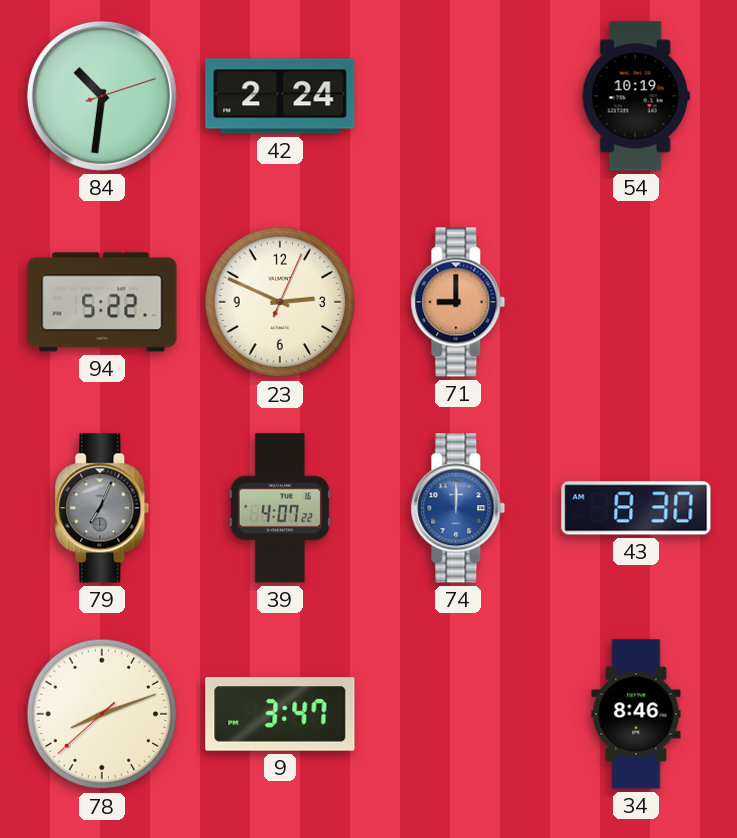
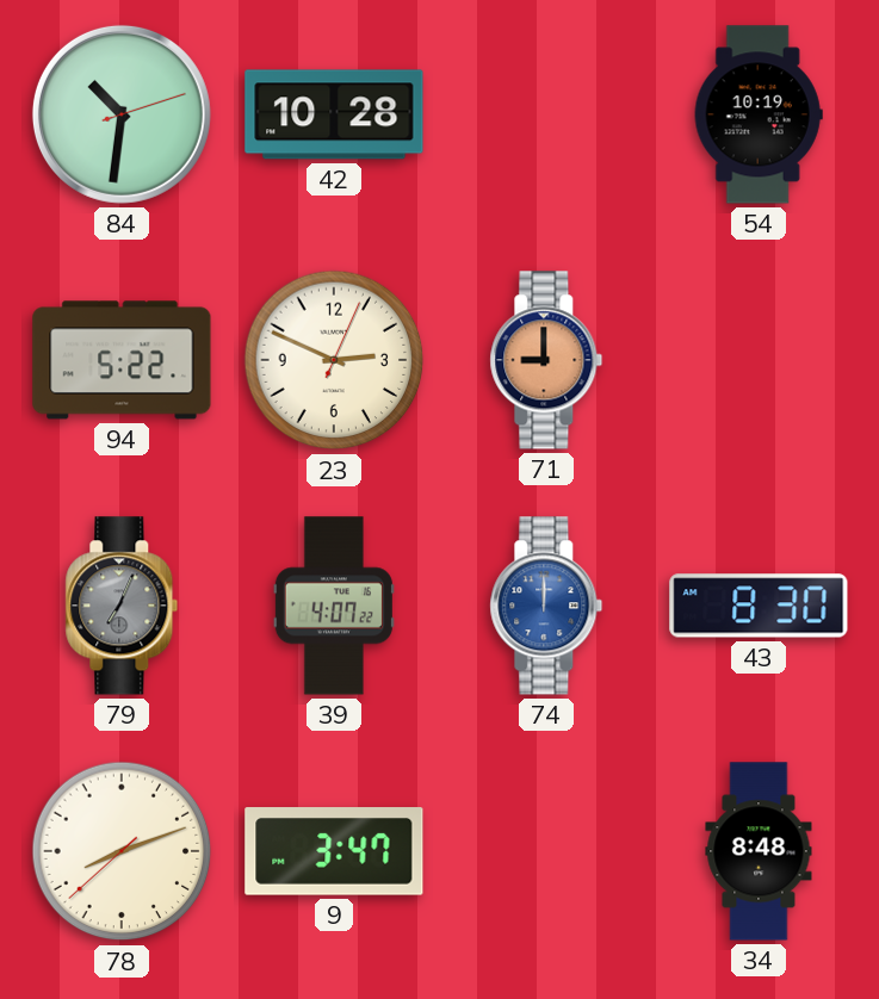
42: 2:24 -> 10:28 (334, 114)
34: 8:46 -> 8:48 (759, 851)
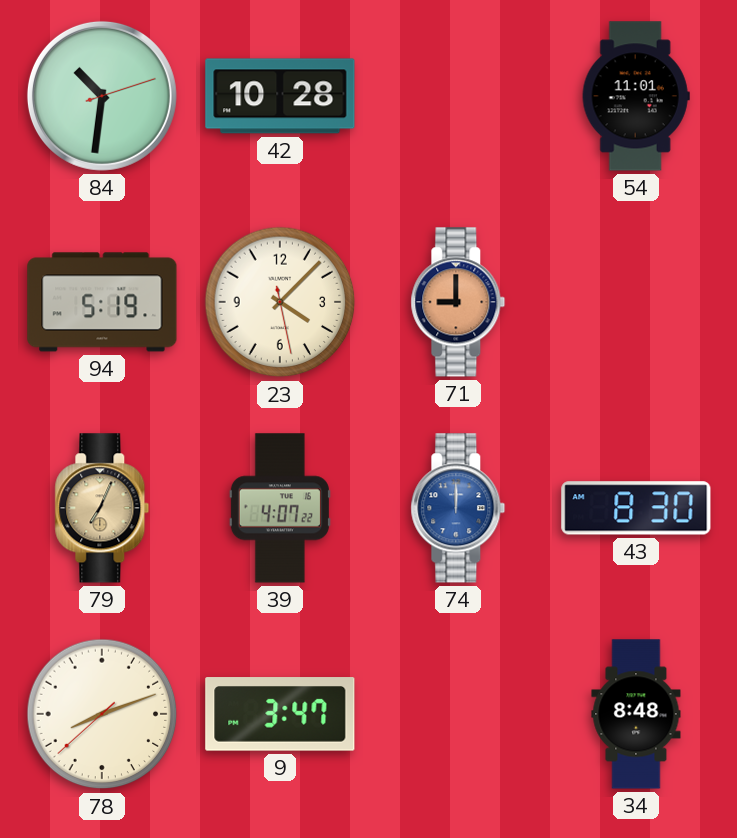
54: 10:19 -> 11:01 (636, 96)
94: 5:22 -> 5:19 (102, 302)
23: 2:49 -> 4:07 (280, 302)
79 dial: grey -> champagne (102, 508)
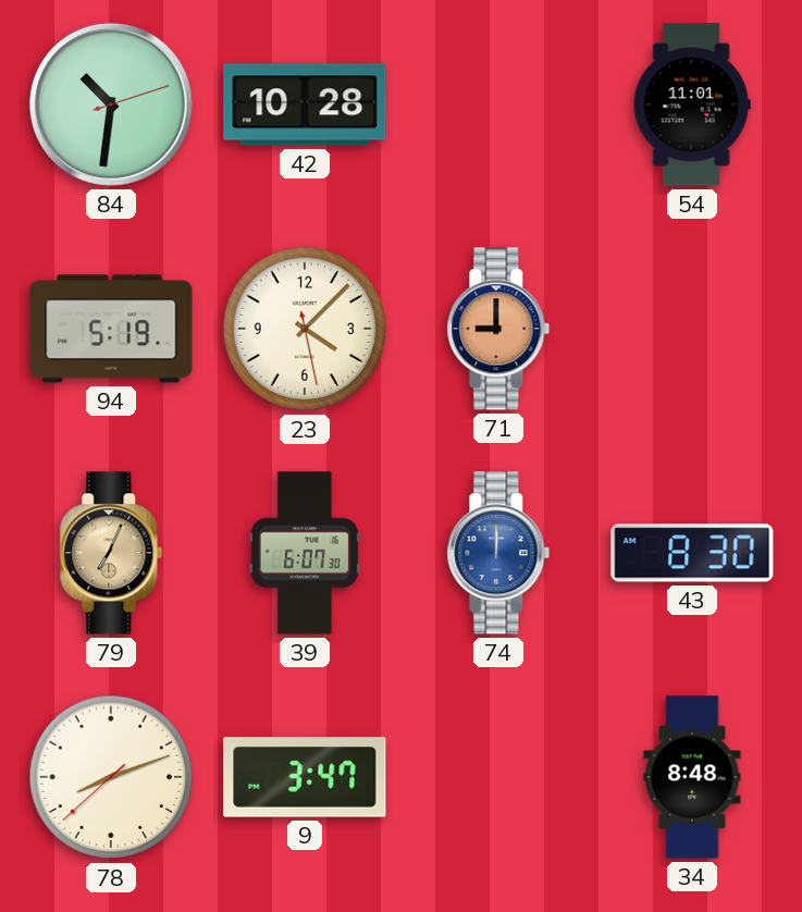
39: 4:07 -> 6:07 (305, 553)
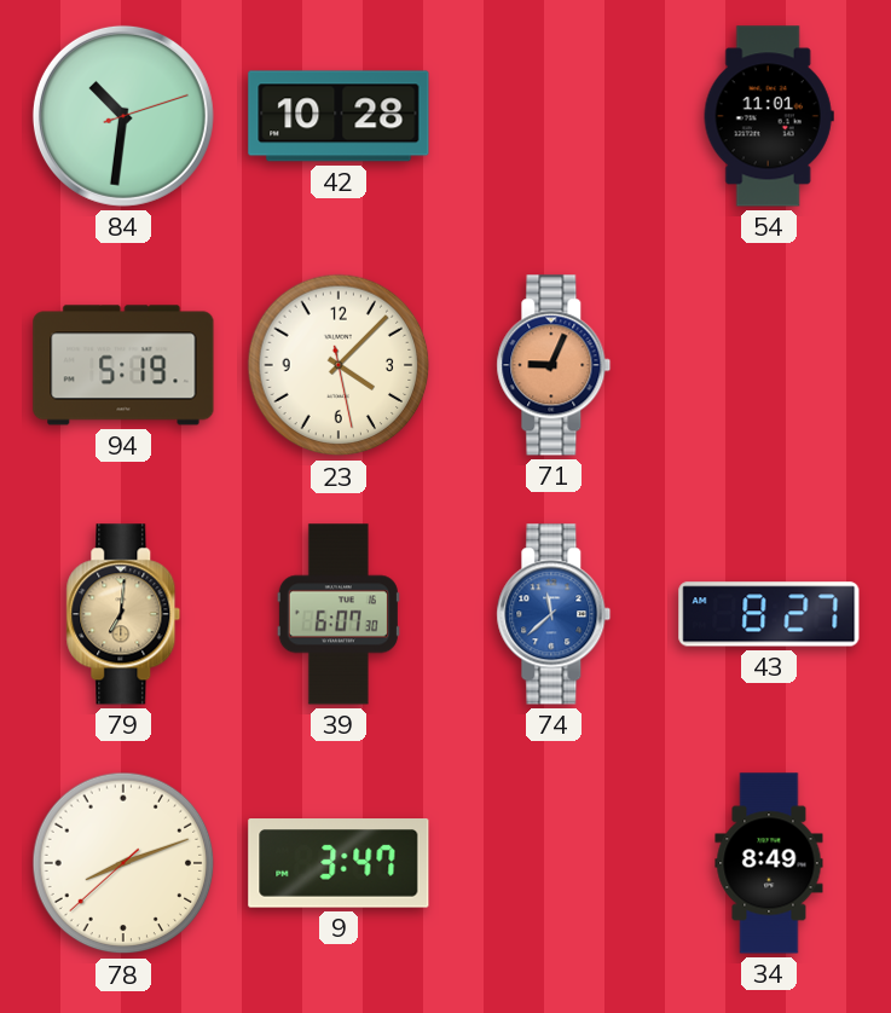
71: 9:00 -> 9:04 (554, 365)
79: 7:04 -> 7:01 (123, 614)
74: 12:00 -> 11:38 (554, 614)
43: 8:30 -> 8:27 (769, 614)
34: 8:48 -> 8:49 (769, 863)
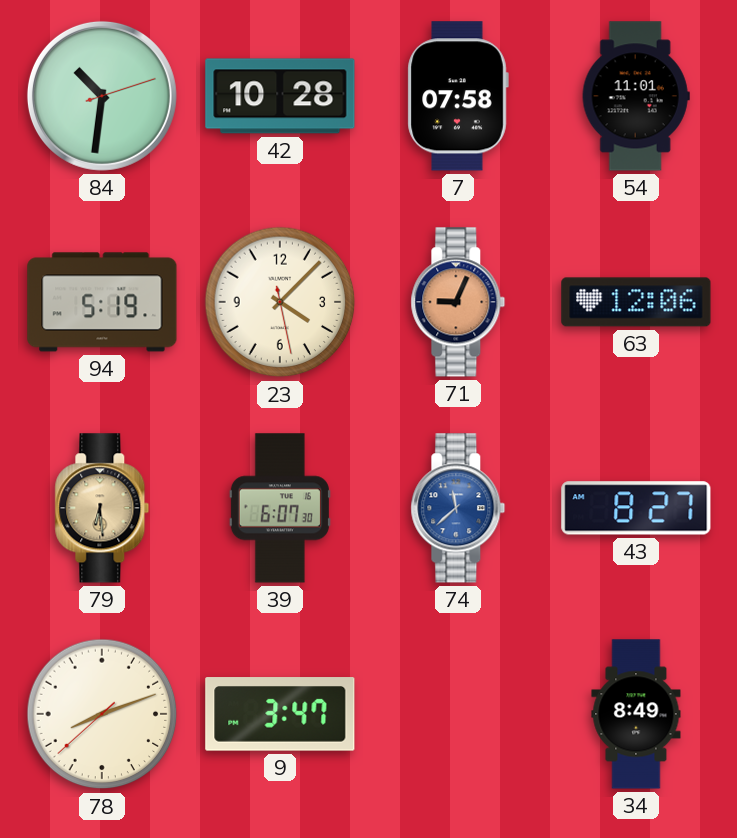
7: none -> 07:58 (458, 96)
63: none -> 12:06 (636, 302)
79: 7:01 -> 6:29 (102, 508)
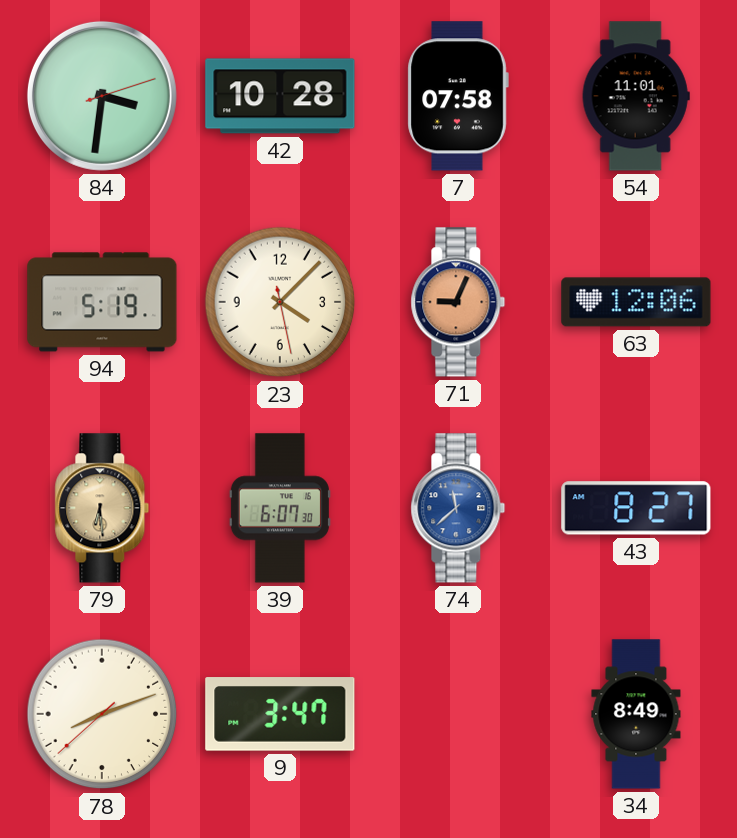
84: 10:31 -> 3:31 (102, 96)
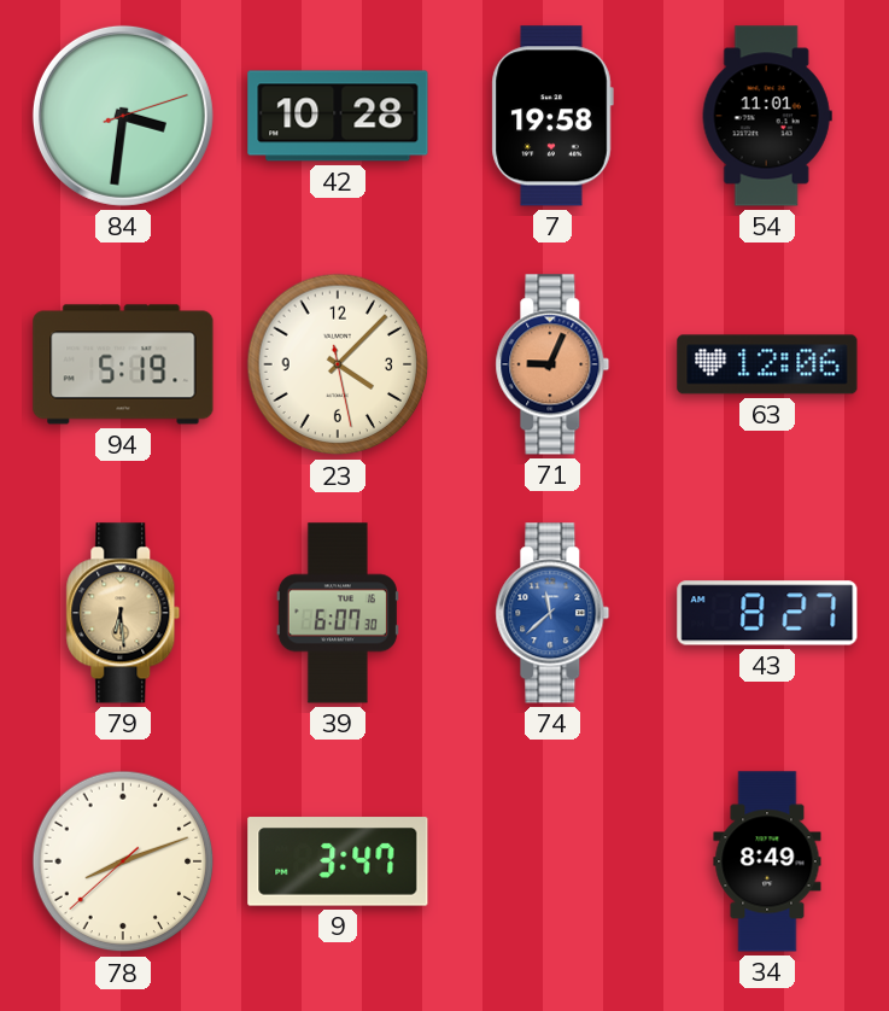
7: 07:58 -> 19:58 (552, 116)
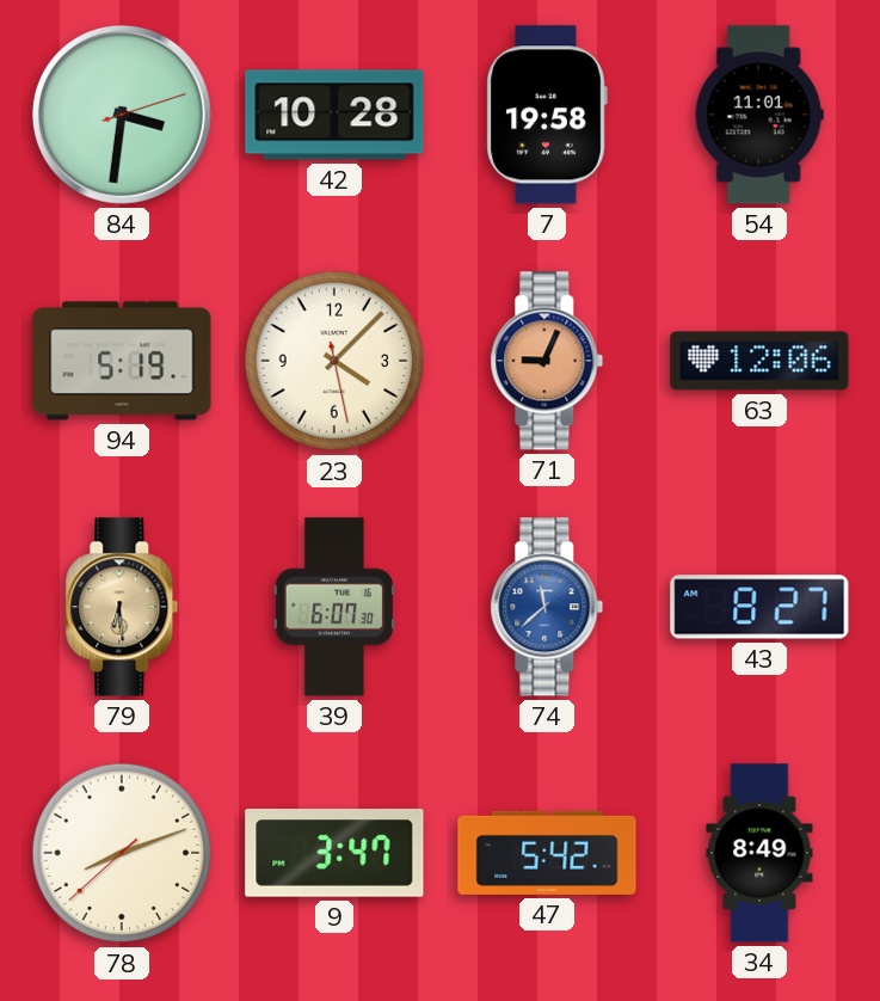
47: none -> 5:42 (547, 853)
